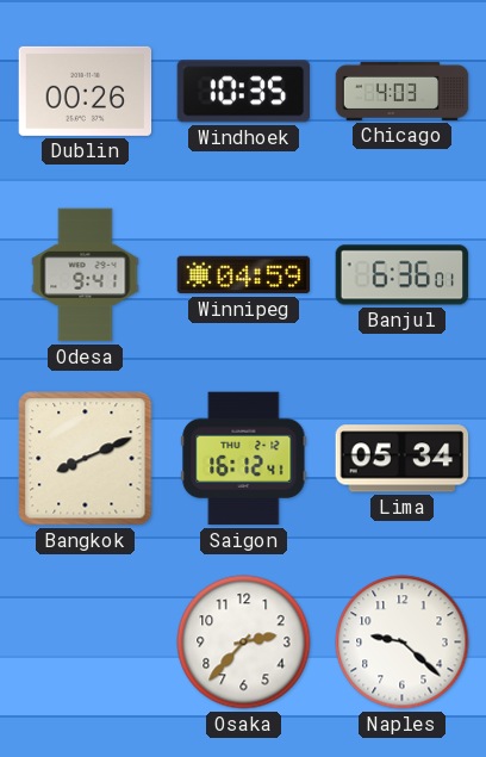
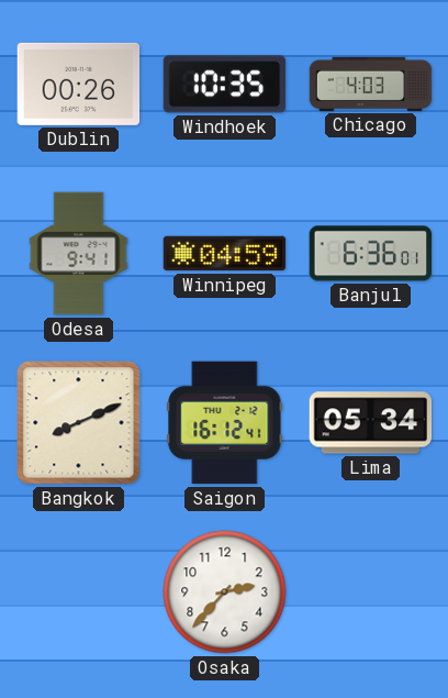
Naples: 9:22 -> none (403, 643)
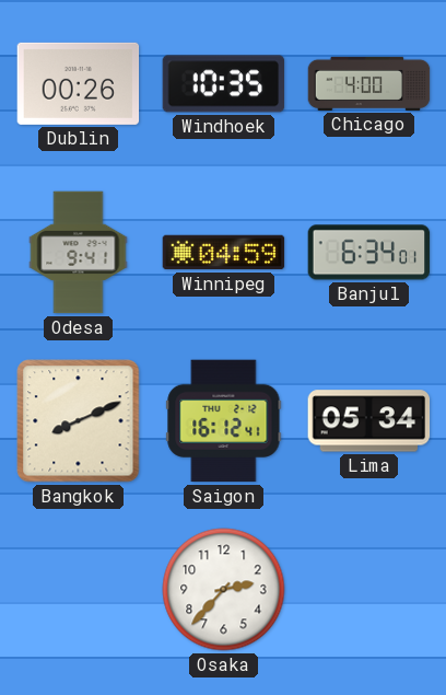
Chicago: 4:03 -> 4:00 (369, 83)
Banjul: 6:36 -> 6:34 (369, 253)
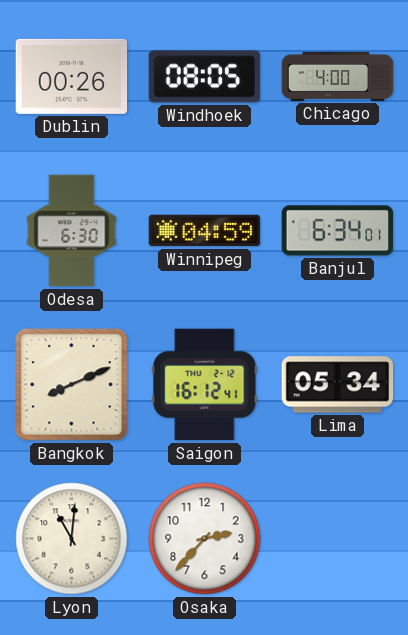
Windhoek: 10:35 -> 08:05 (205, 77)
Odesa: 9:41 -> 6:30 (72, 231)
Lyon: none -> 11:01 (72, 539)
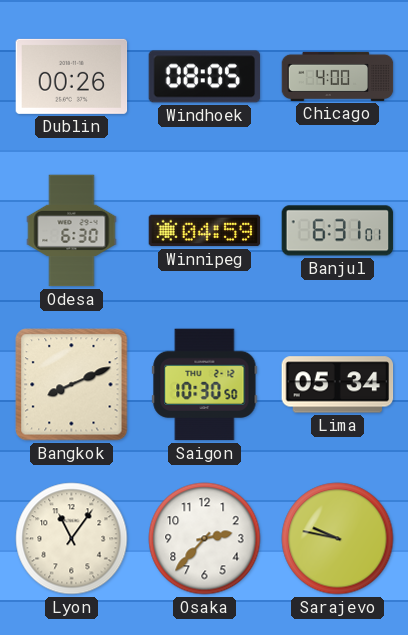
Banjul: 6:34 -> 6:31 (338, 231)
Saigon: 16:12 -> 10:30 (205, 385)
Lyon: 11:01 -> 11:06 (72, 539)
Sarajevo: none -> 9:47 (338, 539)
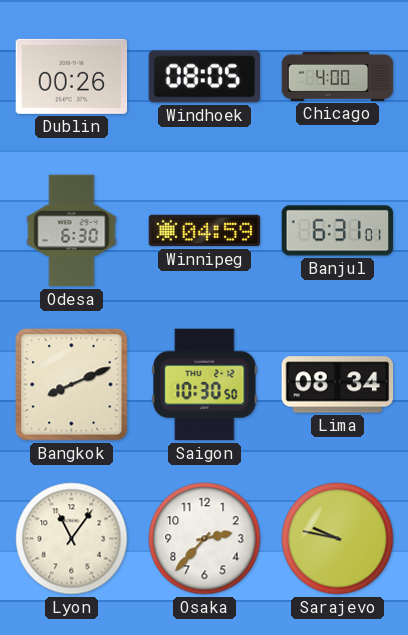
Lima: 05:34 -> 08:34 (338, 385)
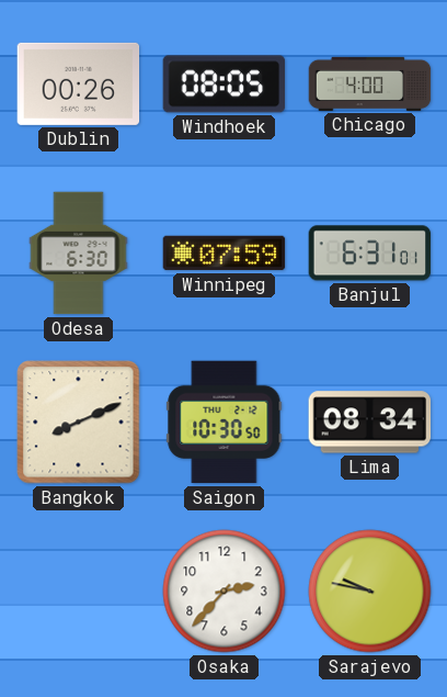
Winnipeg: 04:59 -> 07:59 (225, 254)
Lyon: 11:06 -> none (72, 539)
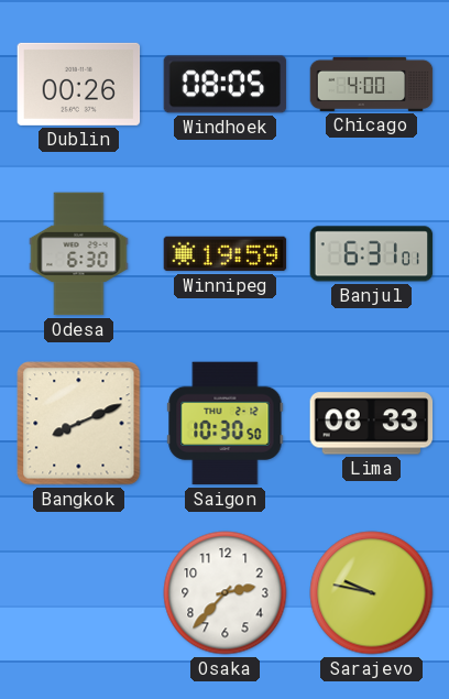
Winnipeg: 07:59 -> 19:59 (226, 254)
Lima: 08:34 -> 08:33 (372, 424)
